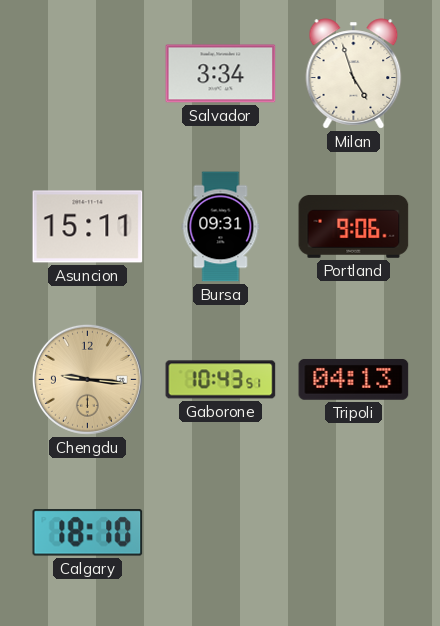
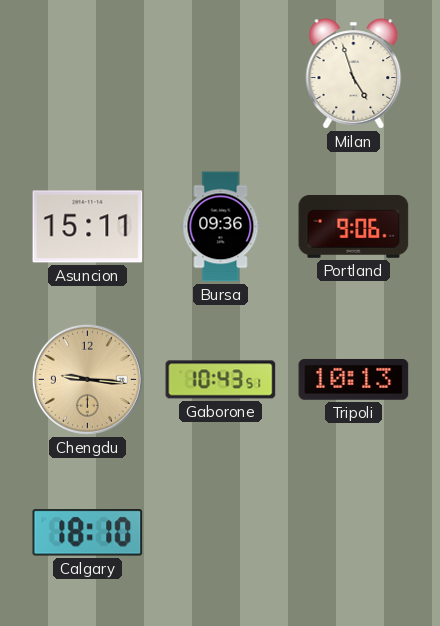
Salvador: 3:34 -> none (221, 74)
Bursa: 09:31 -> 09:36 (221, 227)
Tripoli: 04:13 -> 10:13 (354, 380)
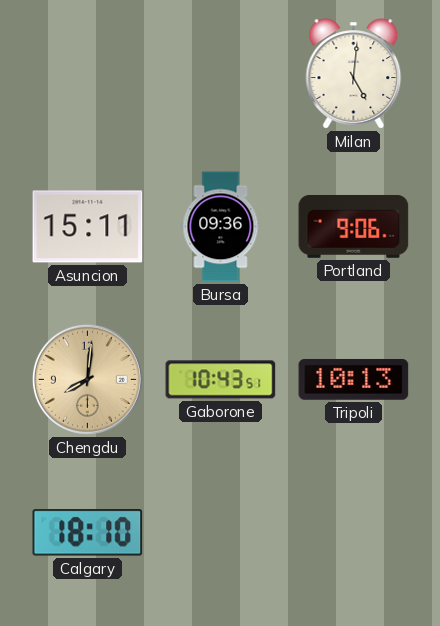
Milan: 4:57 -> 5:01 (354, 74)
Chengdu: 9:16 -> 8:01 (87, 379)
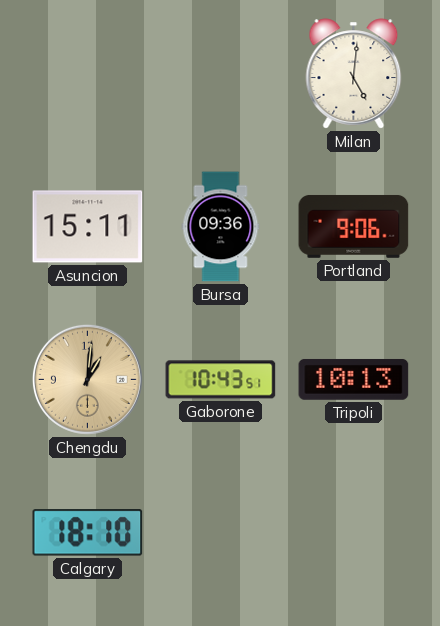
Chengdu: 8:01 -> 1:01 (87, 379)
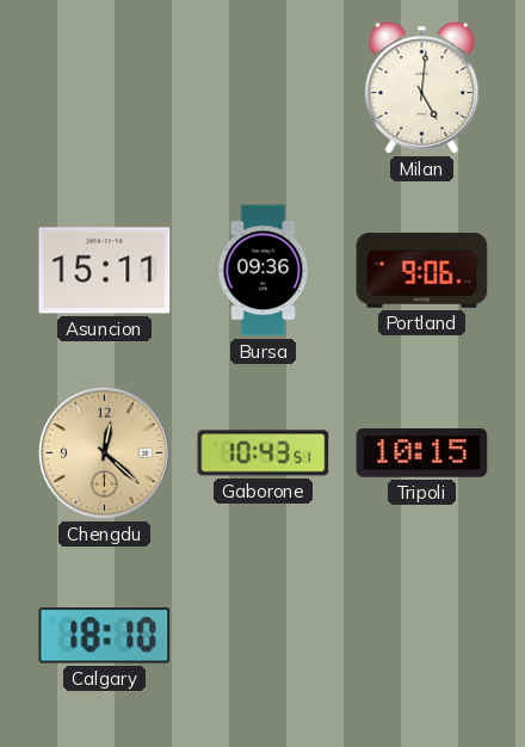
Chengdu: 1:01 -> 12:22 (104, 452)
Tripoli: 10:13 -> 10:15 (422, 453)
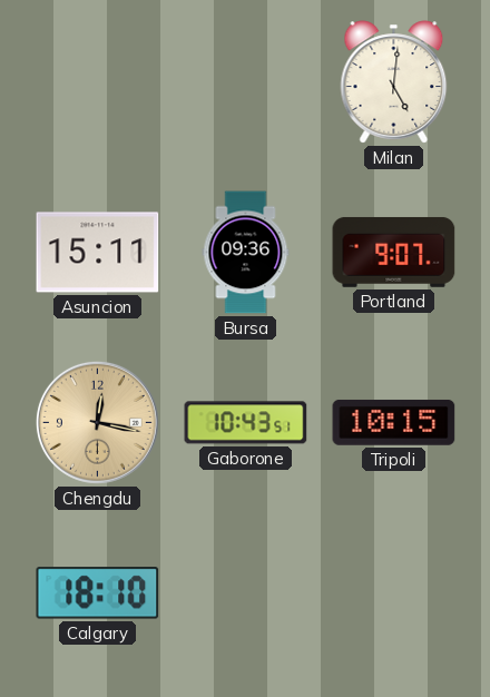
Portland: 9:06 -> 9:07 (394, 252)
Chengdu: 12:22 -> 12:17 (97, 422)
